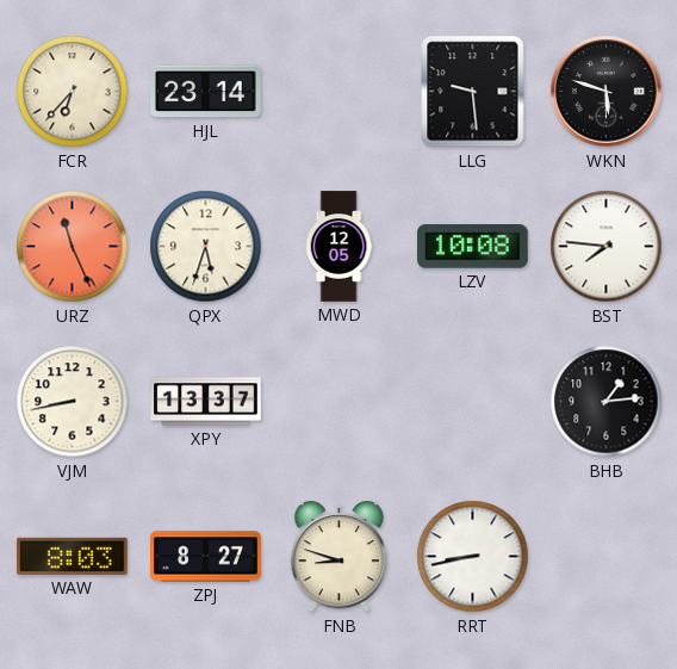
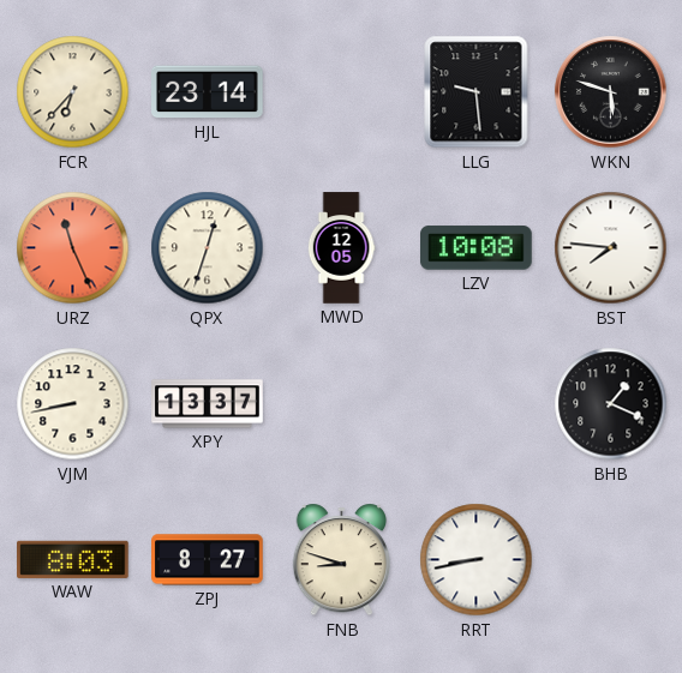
QPX: 5:33 -> 12:33 (208, 248)
BHB: 1:14 -> 1:19 (611, 404)
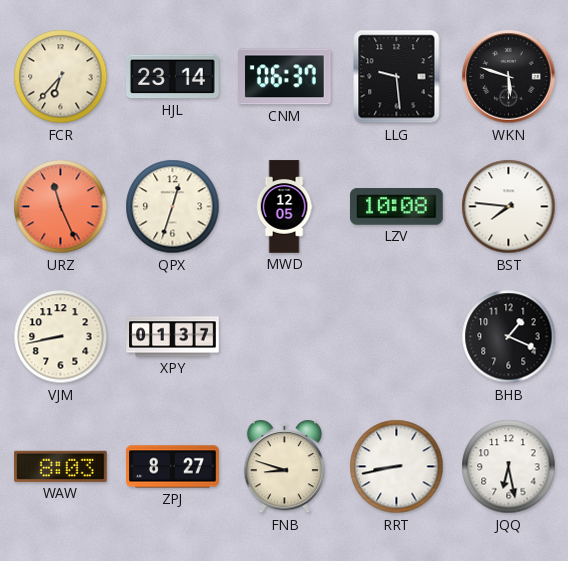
CNM: none -> 06:37 (285, 77)
XPY: 13:37 -> 01:37 (173, 337)
JQQ: none -> 6:28 (509, 467)
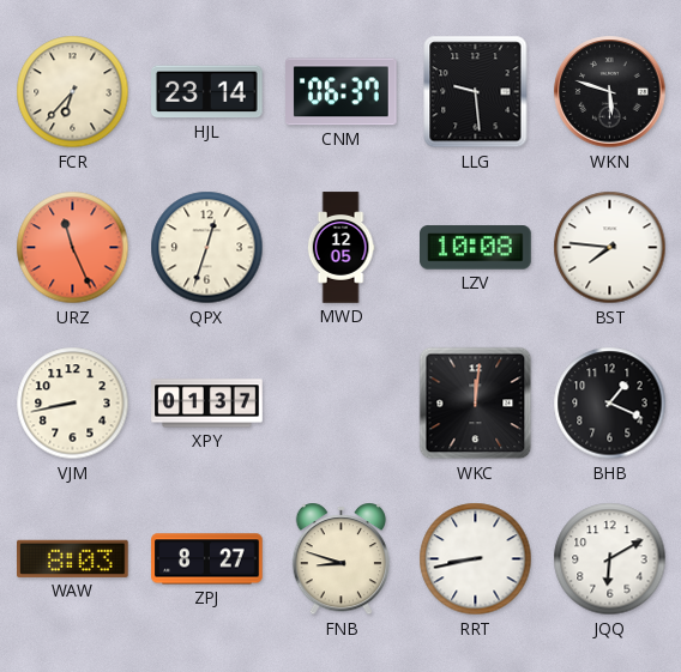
WKC: none -> 12:01 (476, 404)
JQQ: 6:28 -> 6:10 (610, 559)
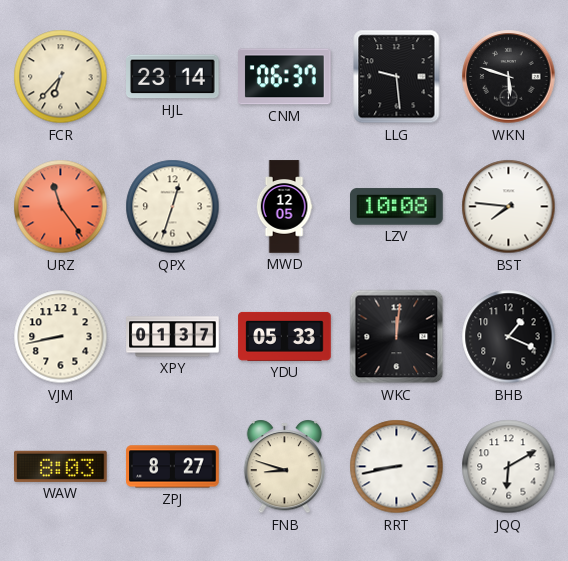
URZ: 11:26 -> 11:24 (61, 207)
YDU: none -> 05:33 (285, 336)
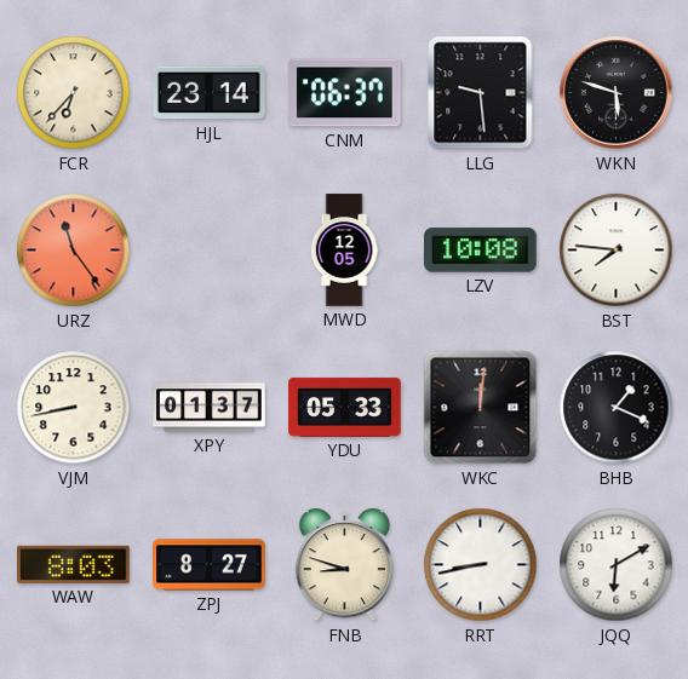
QPX: 12:33 -> none (173, 207)
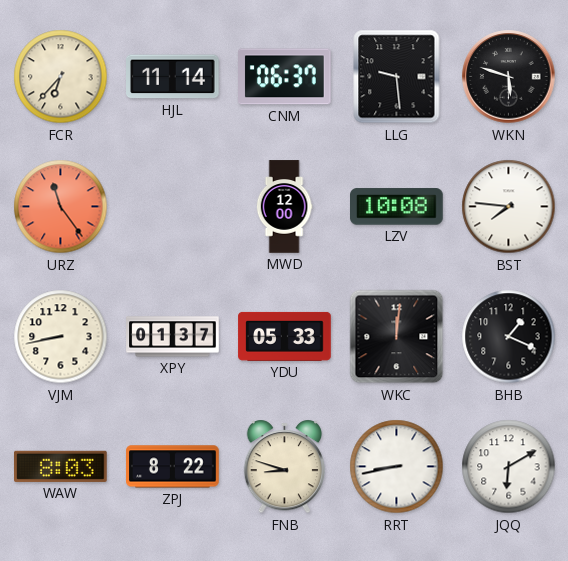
HJL: 23:14 -> 11:14 (173, 77)
MWD: 12:05 -> 12:00 (284, 207)
ZPJ: 8:27 -> 8:22 (173, 467)
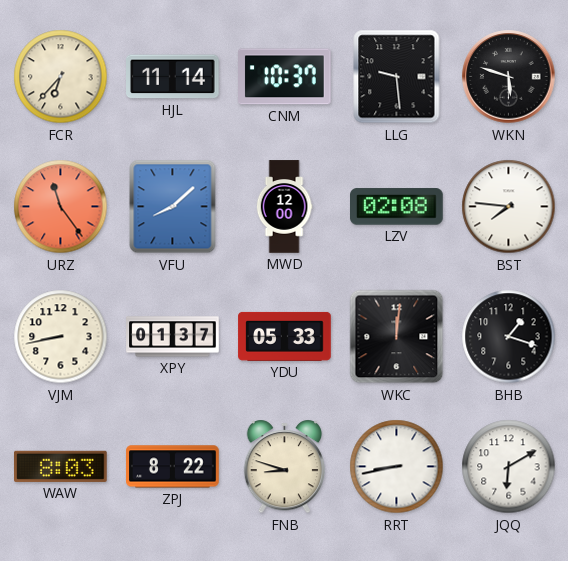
CNM: 06:37 -> 10:37 (285, 77)
VFU: none -> 8:08 (173, 207)
LZV: 10:08 -> 02:08 (397, 207)
BHB: 1:19 -> 1:18 (509, 337)
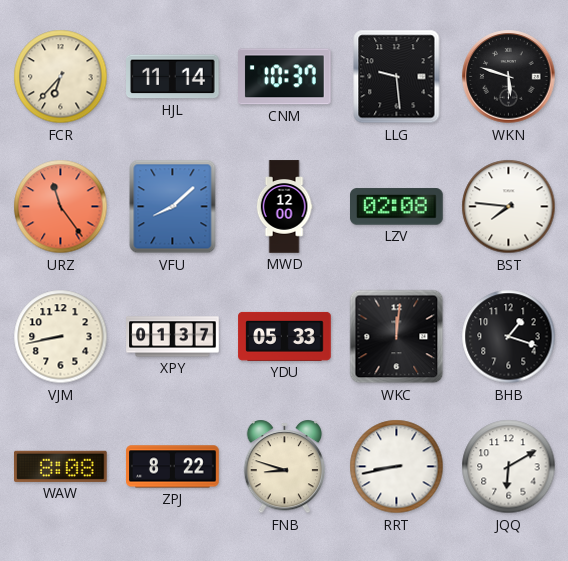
WAW: 8:03 -> 8:08 (61, 466)
